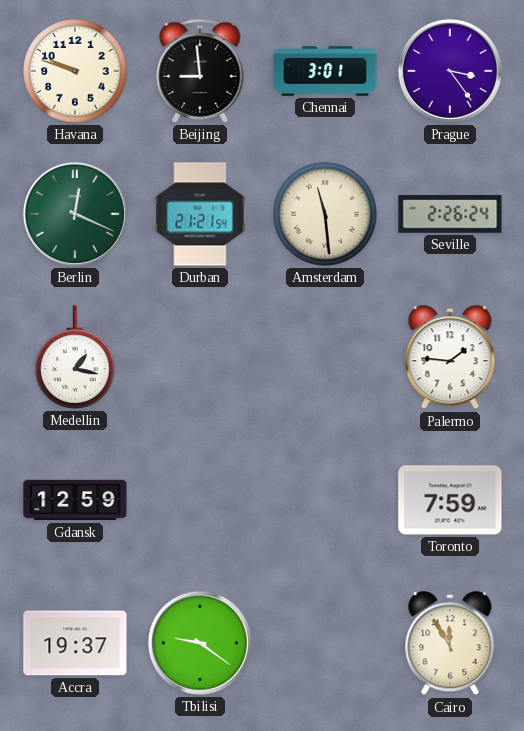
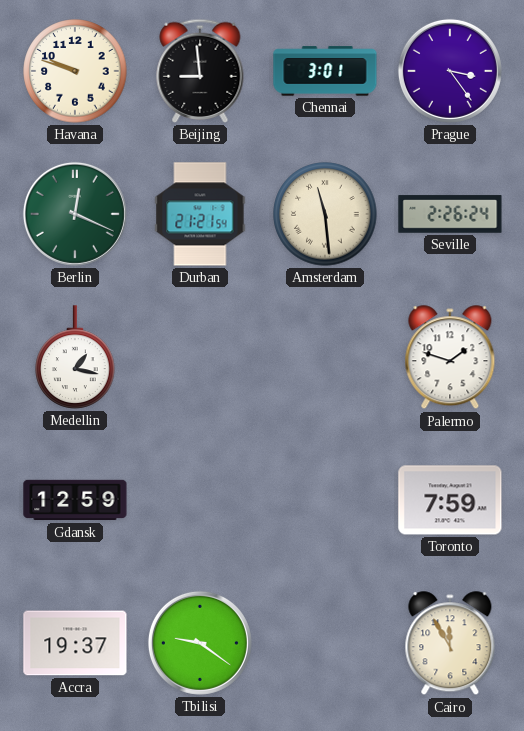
Palermo: 1:46 -> 1:48 (450, 358)
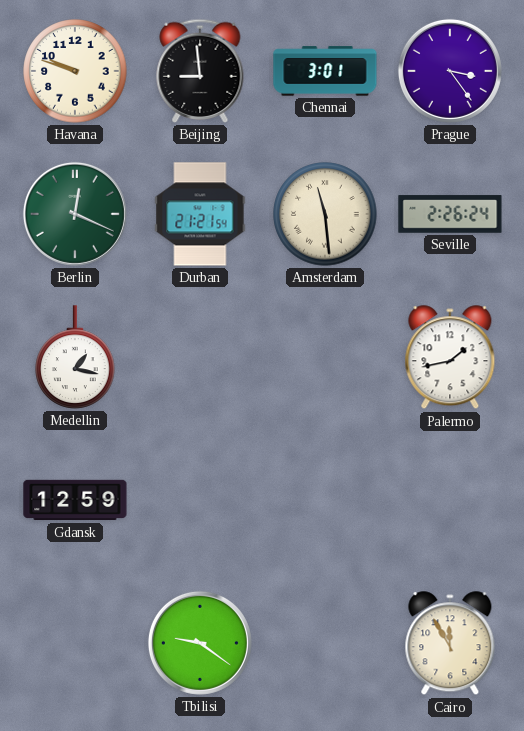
Palermo: 1:48 -> 1:43 (450, 358)
Toronto: 7:59 -> none (450, 500)
Accra: 19:37 -> none (75, 643)
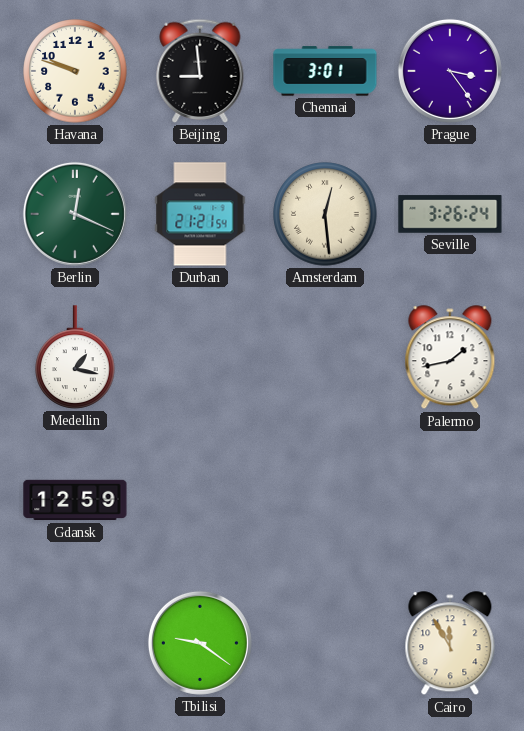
Amsterdam: 11:29 -> 12:29 (325, 214)
Seville: 2:26 -> 3:26 (450, 214)
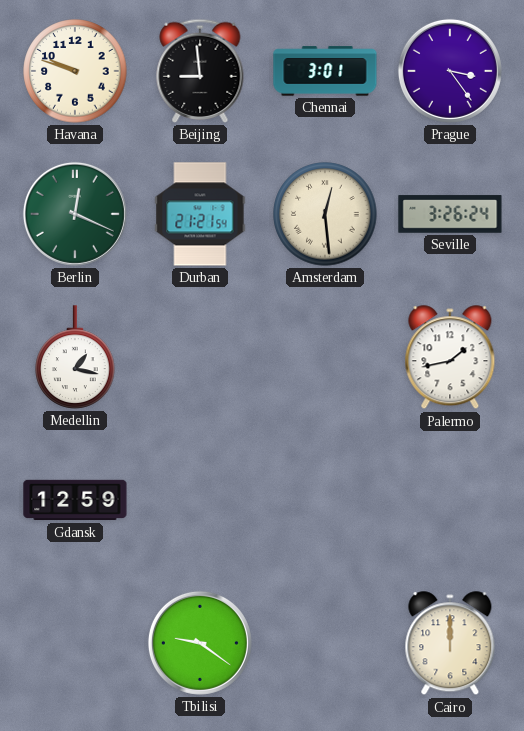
Cairo: 11:55 -> 12:00 (450, 644)
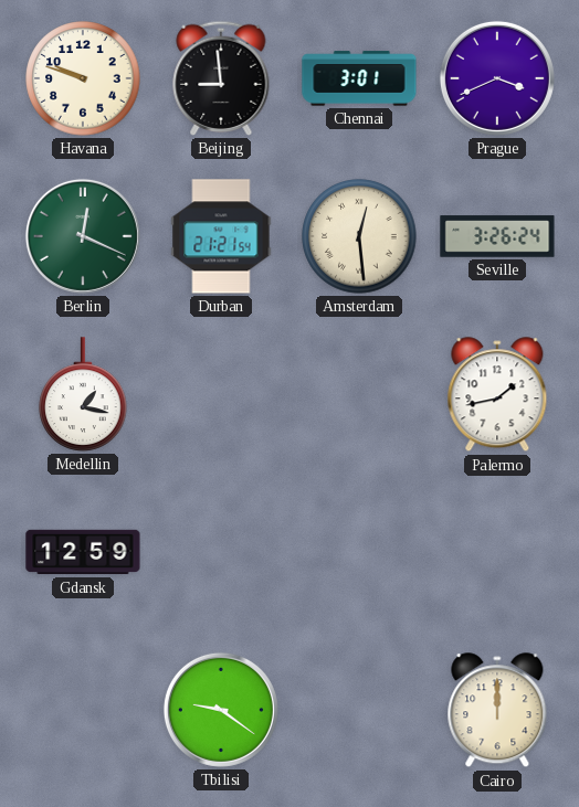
Prague: 3:24 -> 3:41 (497, 78)
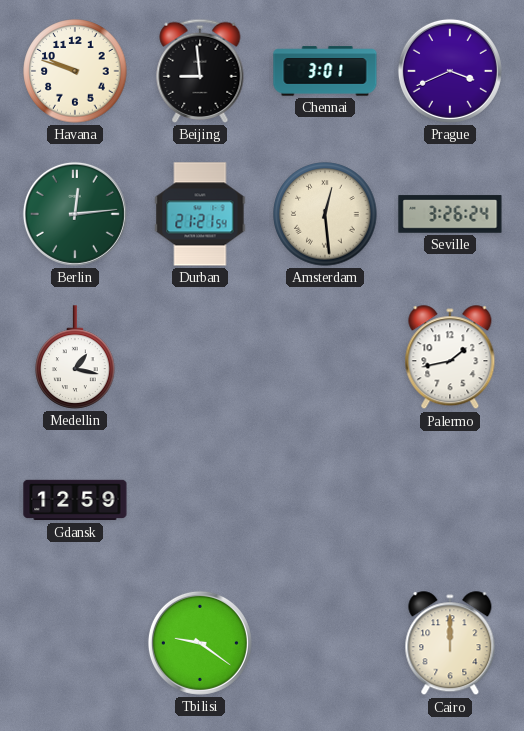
Berlin: 12:19 -> 12:14 (75, 214)
